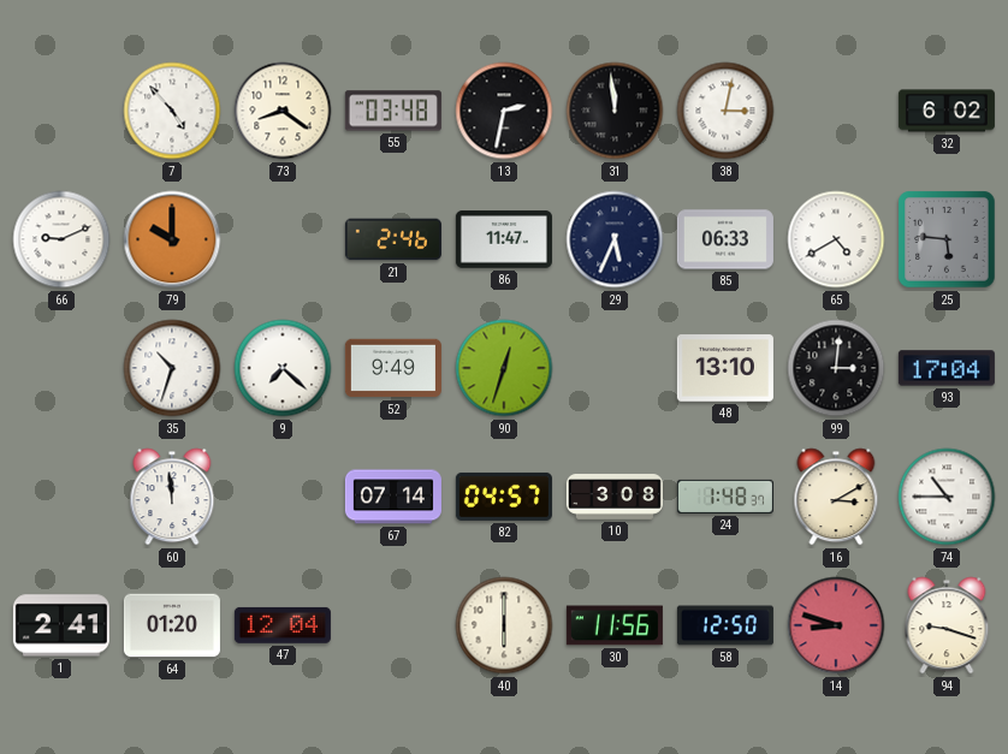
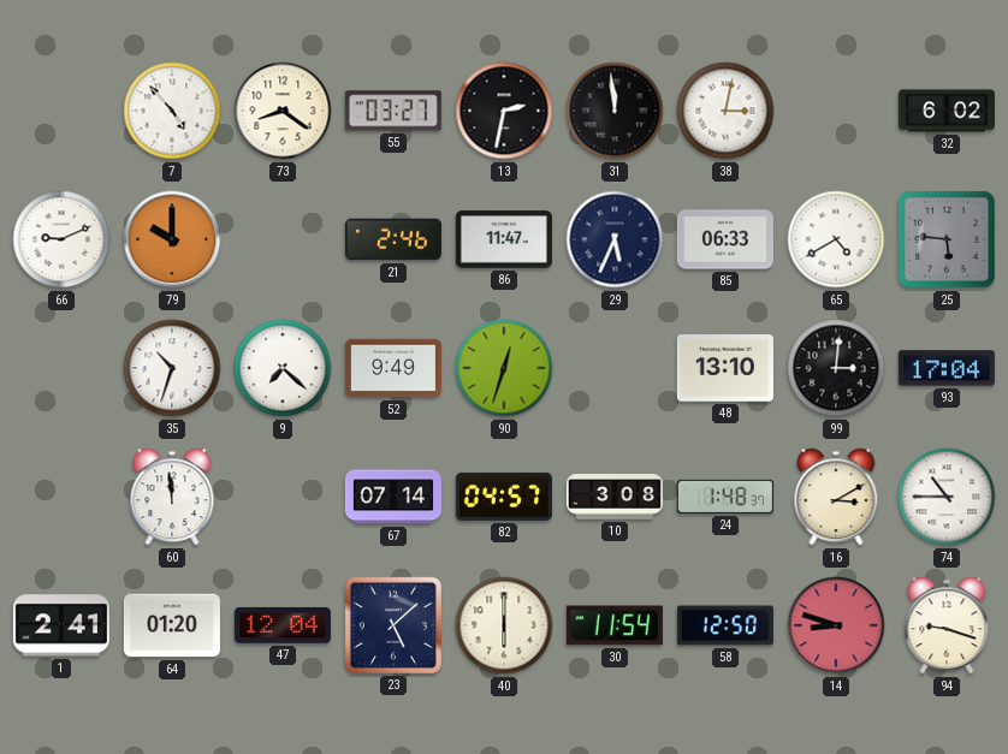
55: 03:48 -> 03:27 (393, 111)
23: none -> 5:08 (393, 625)
30: 11:56 -> 11:54 (615, 625)
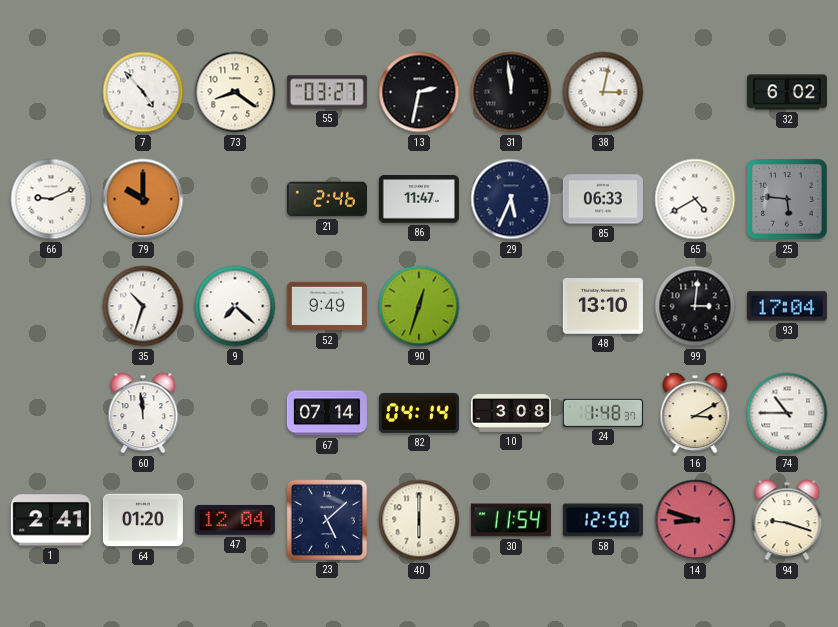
82: 04:57 -> 04:14 (419, 413)
